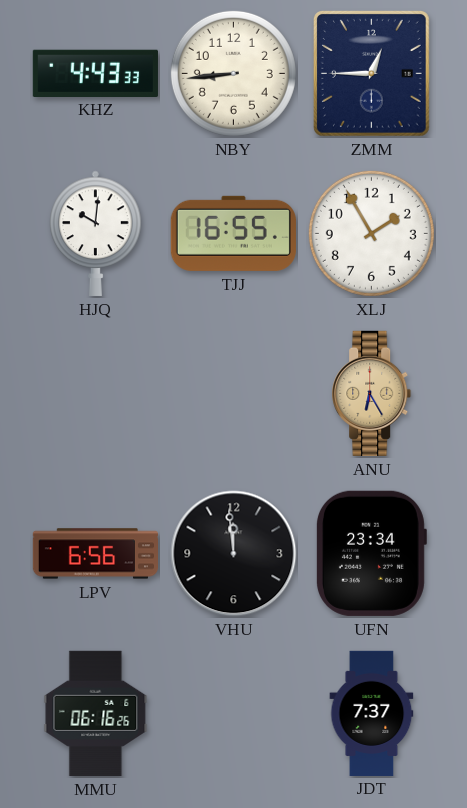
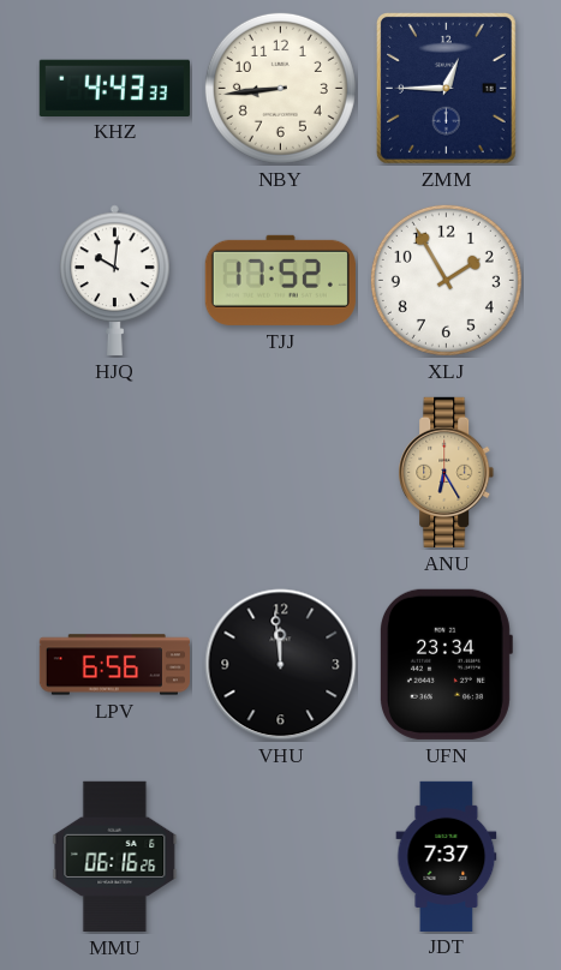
TJJ: 16:55 -> 17:52 (280, 280)
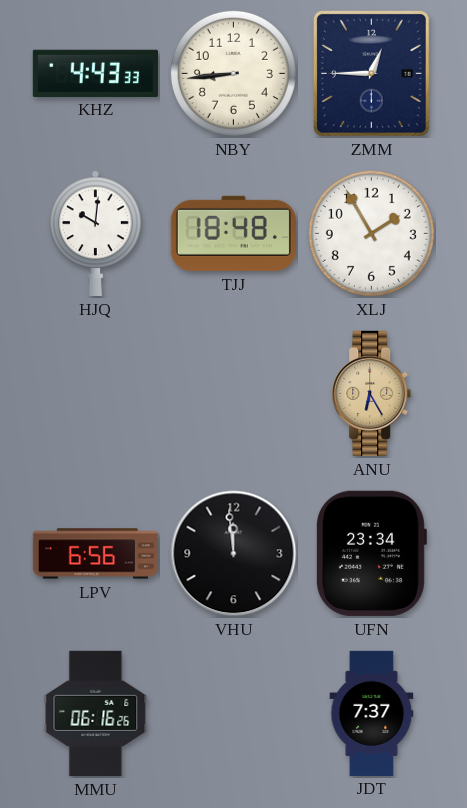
TJJ: 17:52 -> 18:48 (233, 233)
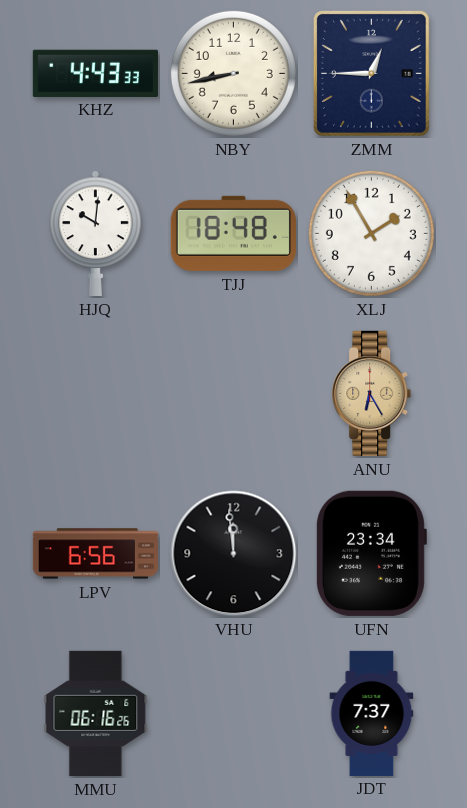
NBY: 8:44 -> 8:43 (233, 73)
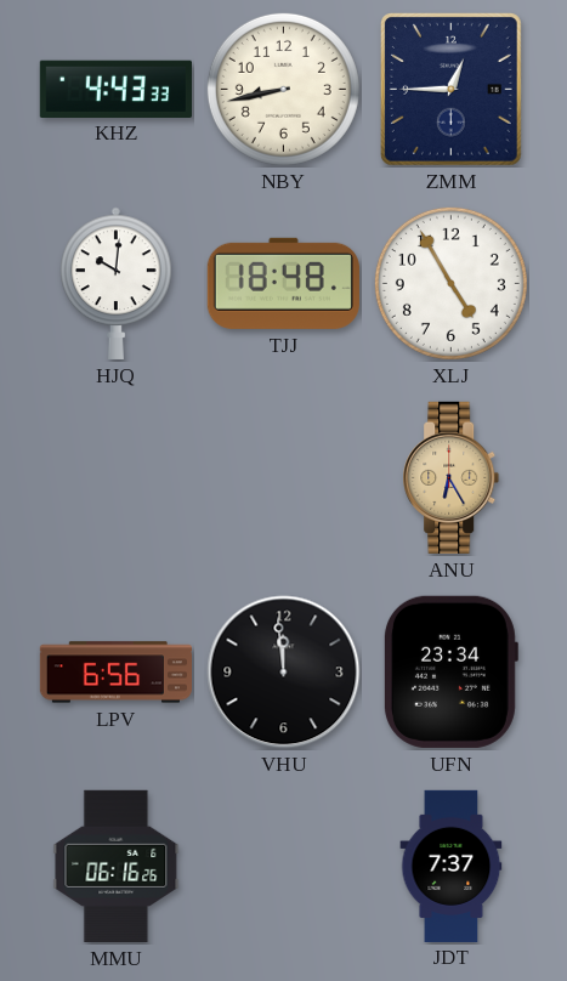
XLJ: 1:55 -> 4:55 (450, 283)
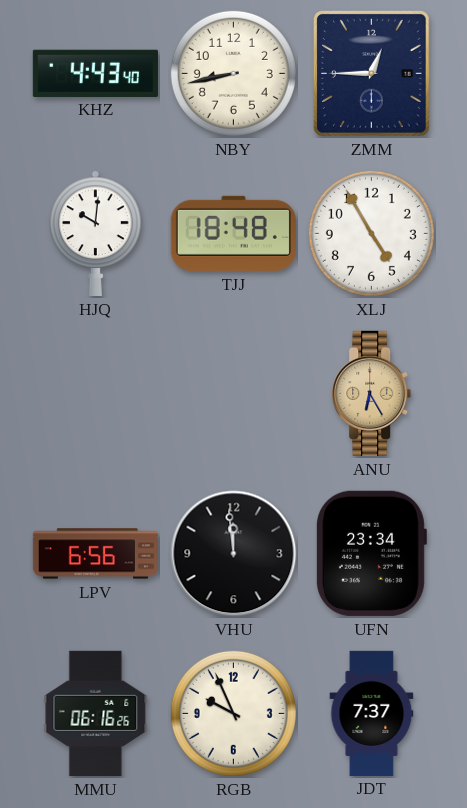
KHZ: 4:43:33 -> 4:43:40 (95, 73)
RGB: none -> 9:56 (233, 713)
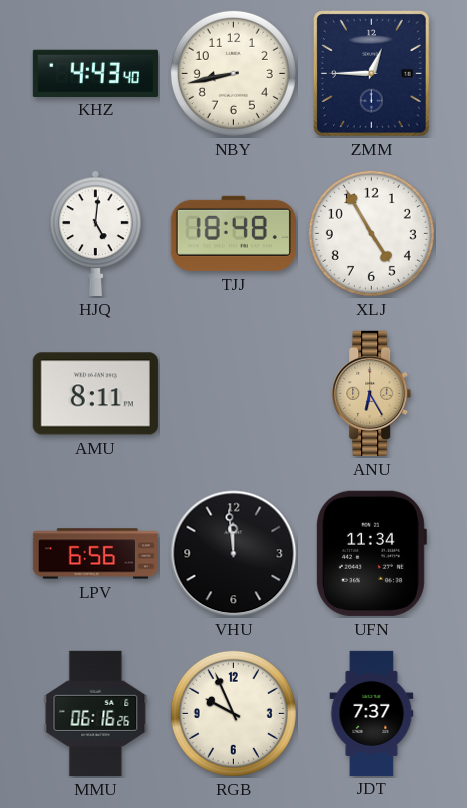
HJQ: 10:01 -> 5:01 (96, 233)
AMU: none -> 8:11 (95, 394)
UFN: 23:34 -> 11:34 (371, 553)
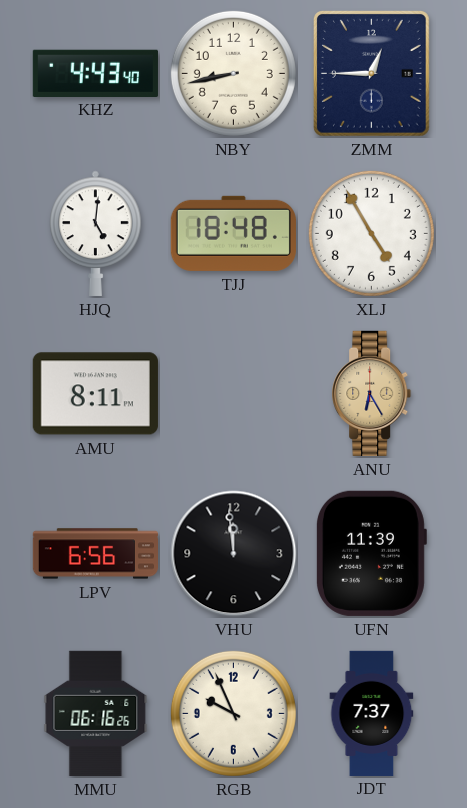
UFN: 11:34 -> 11:39 (371, 553)
